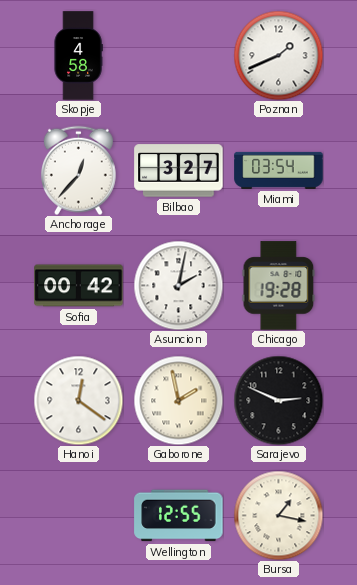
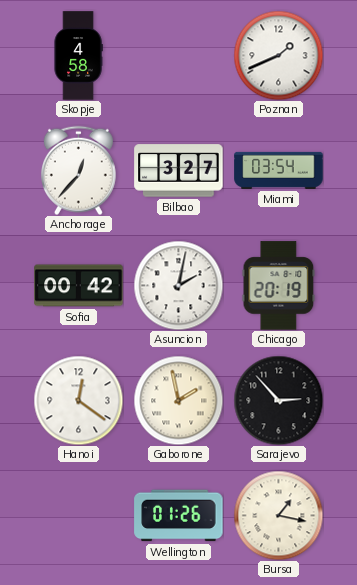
Chicago: 19:28 -> 20:19 (279, 286)
Sarajevo: 2:49 -> 2:53 (278, 400)
Wellington: 12:55 -> 01:26 (179, 516)
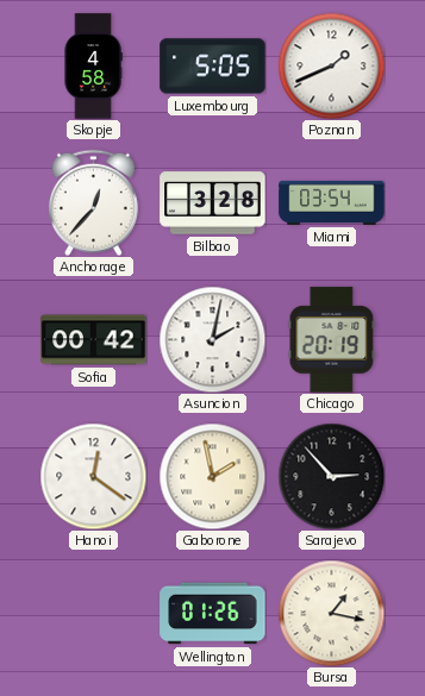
Luxembourg: none -> 5:05 (213, 67)
Bilbao: 3:27 -> 3:28 (213, 203)
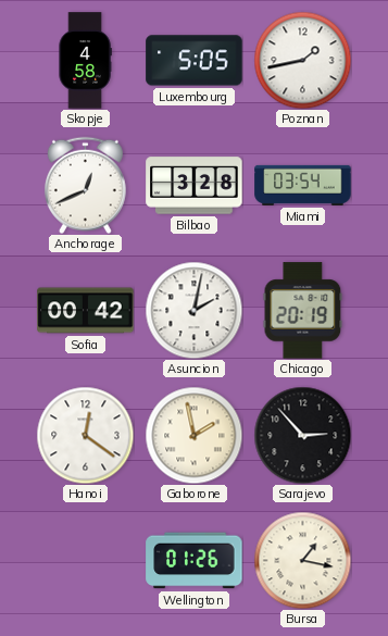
Poznan: 1:41 -> 1:43 (302, 60)
Anchorage: 12:37 -> 12:41 (85, 185)
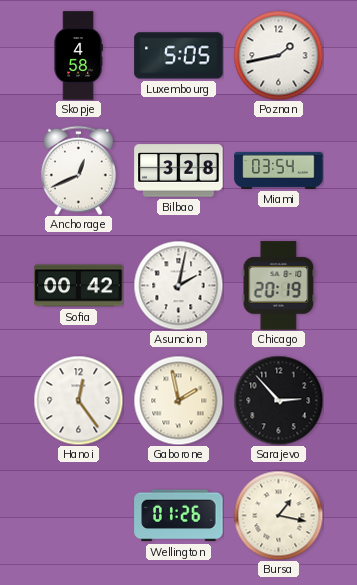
Hanoi: 12:21 -> 12:24 (78, 400)
